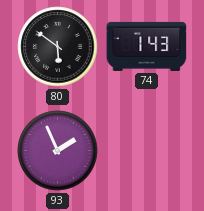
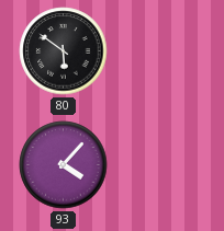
74: 1:43 -> none (147, 46)
93: 1:56 -> 4:07 (64, 165)
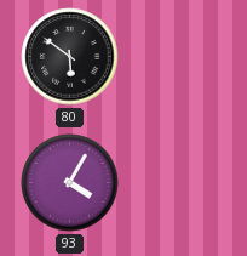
93: 4:07 -> 4:05 (70, 183)
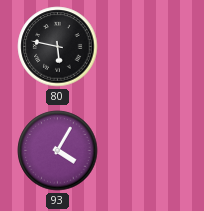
80: 5:51 -> 5:47 (58, 47)
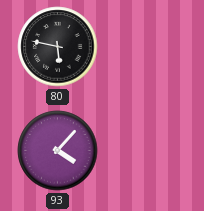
93: 4:05 -> 4:07 (58, 151)
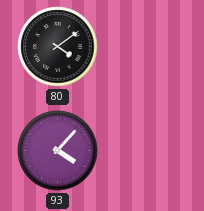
80: 5:47 -> 4:09 (58, 47)
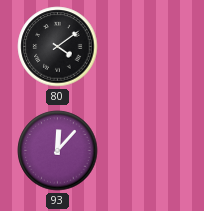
93: 4:07 -> 12:07 (58, 151)
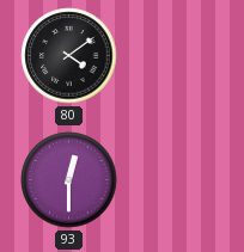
93: 12:07 -> 12:30 (69, 180)
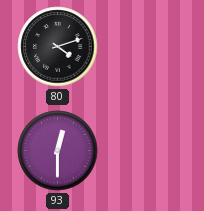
80: 4:09 -> 4:12 (58, 47)
